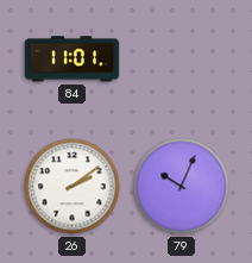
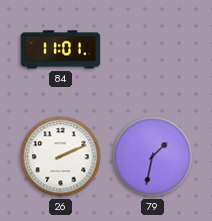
26: 2:09 -> 2:11 (61, 157)
79: 10:04 -> 1:32 (153, 157)
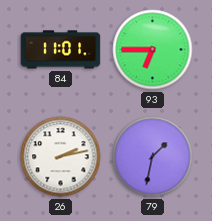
93: none -> 6:45 (153, 50)
26: 2:11 -> 2:13 (61, 157)
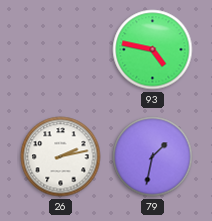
84: 11:01 -> none (61, 50)
93: 6:45 -> 4:47 (153, 50)
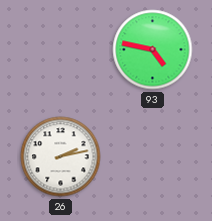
79: 1:32 -> none (153, 157)
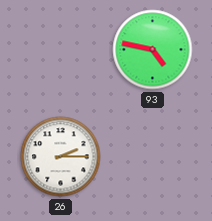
26: 2:13 -> 2:15 (61, 157)
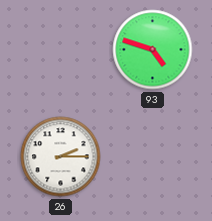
93: 4:47 -> 4:48 (153, 50)
